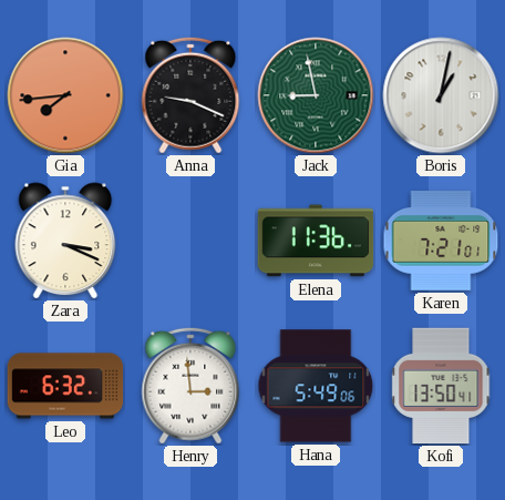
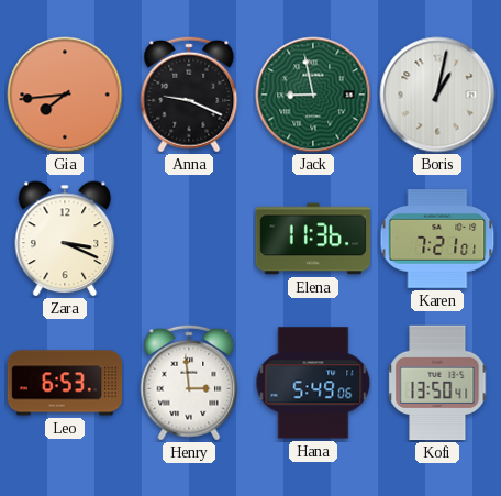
Leo: 6:32 -> 6:53 (65, 383)
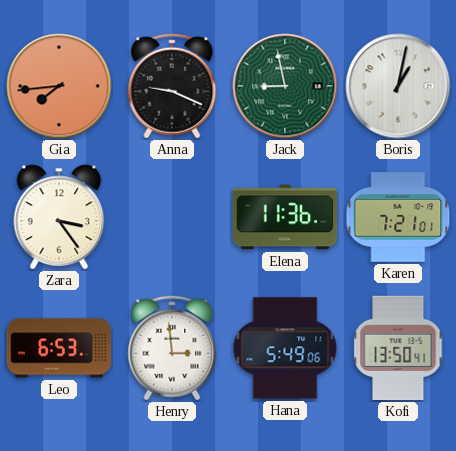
Zara: 3:19 -> 3:24 (59, 217)
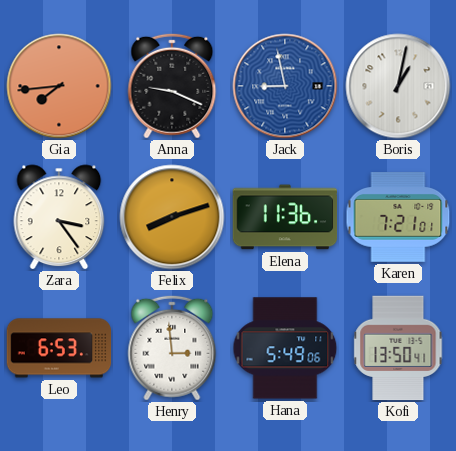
Jack dial: green -> blue (285, 86)
Felix: none -> 8:12 (172, 217)
